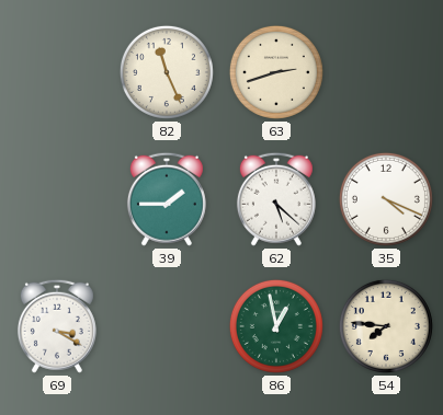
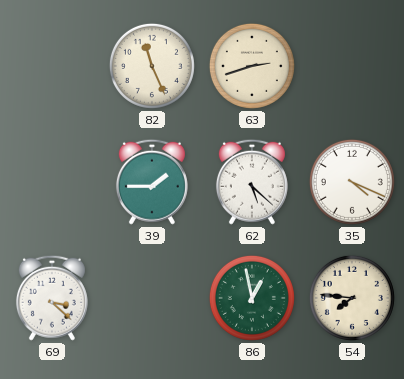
69: 3:20 -> 3:22 (52, 298)
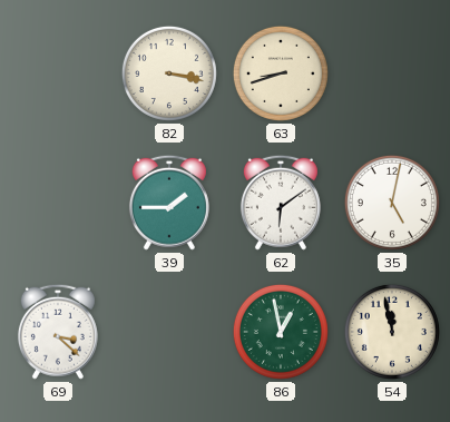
82: 11:26 -> 3:17 (169, 73)
63: 2:42 -> 8:42 (281, 73)
62: 5:22 -> 6:09 (281, 203)
35: 4:19 -> 5:02 (392, 203)
54: 7:46 -> 11:58 (392, 332)
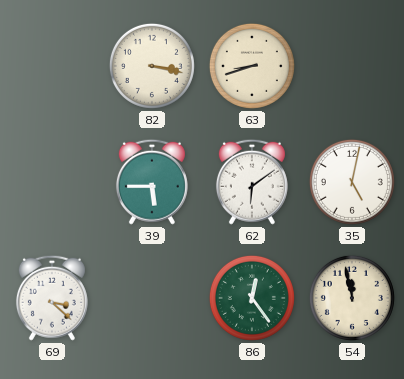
39: 1:45 -> 5:45 (152, 182)
86: 12:58 -> 12:24 (252, 298)
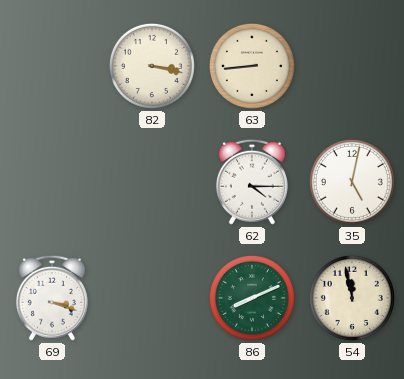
63: 8:42 -> 8:44 (252, 66)
39: 5:45 -> none (152, 182)
62: 6:09 -> 4:15 (252, 182)
69: 3:22 -> 3:18 (52, 298)
86: 12:24 -> 8:11 (252, 298)
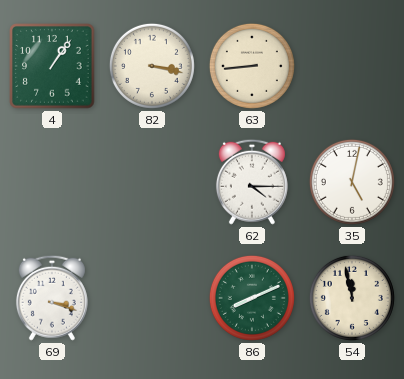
4: none -> 1:06 (52, 66)
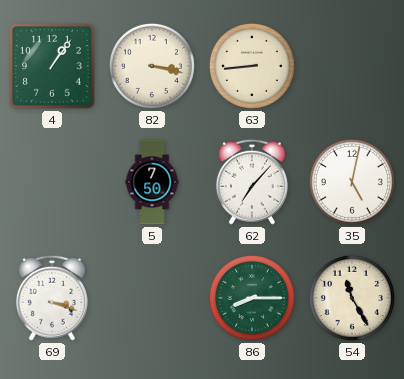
5: none -> 7:50 (152, 182)
62: 4:15 -> 7:07 (252, 182)
86: 8:11 -> 8:15 (252, 298)
54: 11:58 -> 11:25 (352, 298)
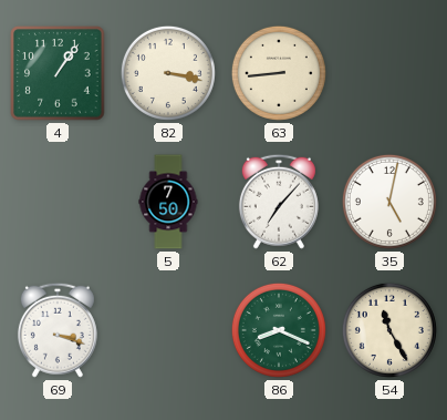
86: 8:15 -> 8:19 (279, 330)
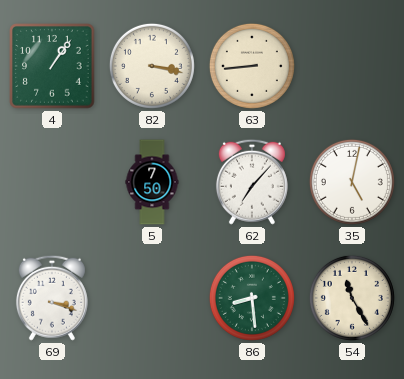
86: 8:19 -> 8:29 (252, 298)
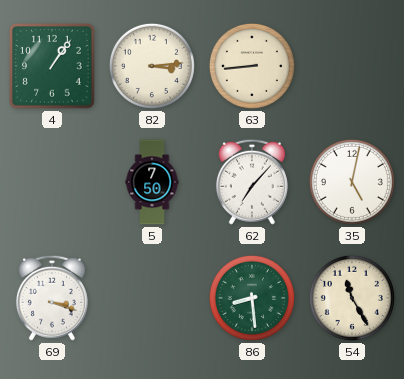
82: 3:17 -> 3:14 (152, 66)
